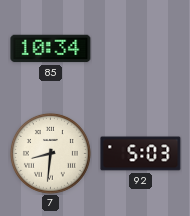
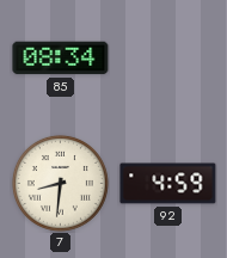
85: 10:34 -> 08:34 (61, 59)
92: 5:03 -> 4:59 (168, 184)
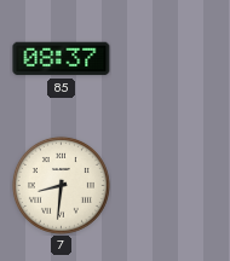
85: 08:34 -> 08:37 (62, 59)
92: 4:59 -> none (168, 184)
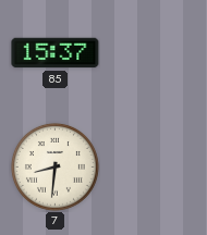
85: 08:37 -> 15:37 (56, 53)
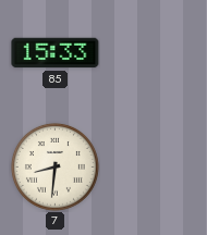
85: 15:37 -> 15:33 (56, 53)
